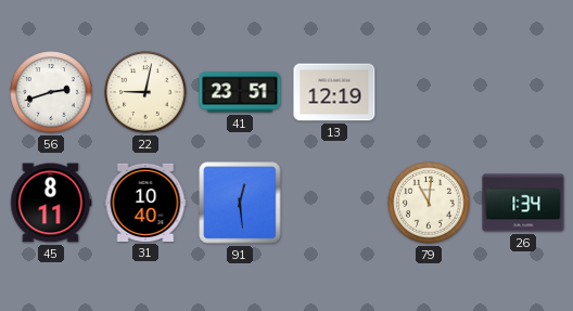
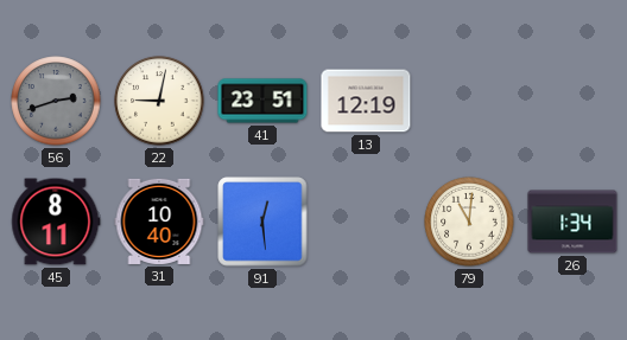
56 dial: white -> grey (56, 101)
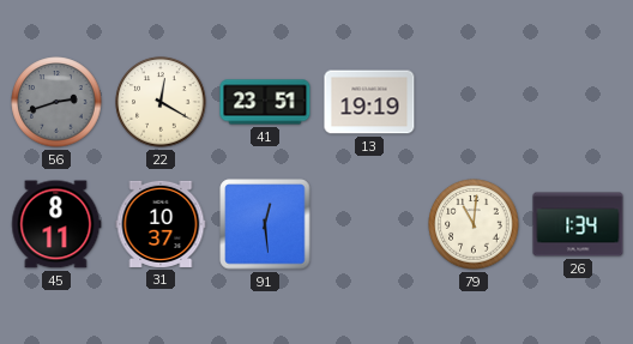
22: 9:02 -> 12:20 (161, 102)
13: 12:19 -> 19:19 (369, 102)
31: 10:40 -> 10:37 (161, 224)
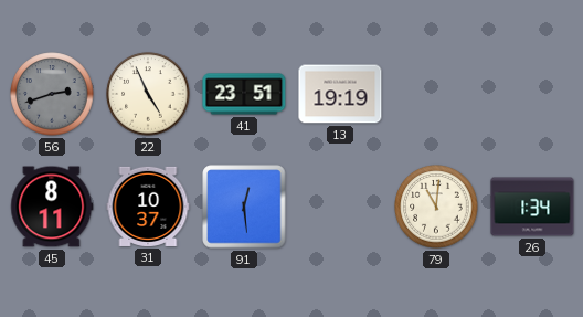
22: 12:20 -> 4:56 (148, 94)
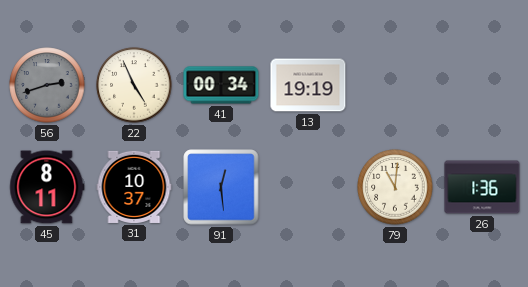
41: 23:51 -> 00:34 (221, 85)
26: 1:34 -> 1:36 (482, 187)
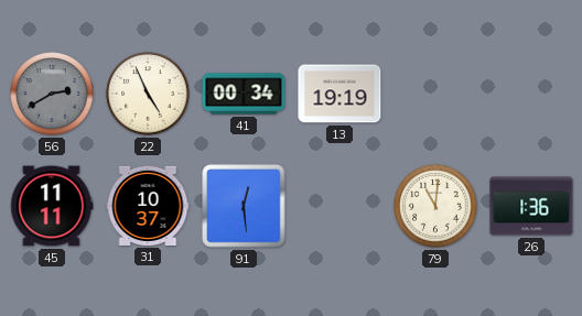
56: 2:42 -> 2:40 (52, 94)
45: 8:11 -> 11:11 (52, 206)
